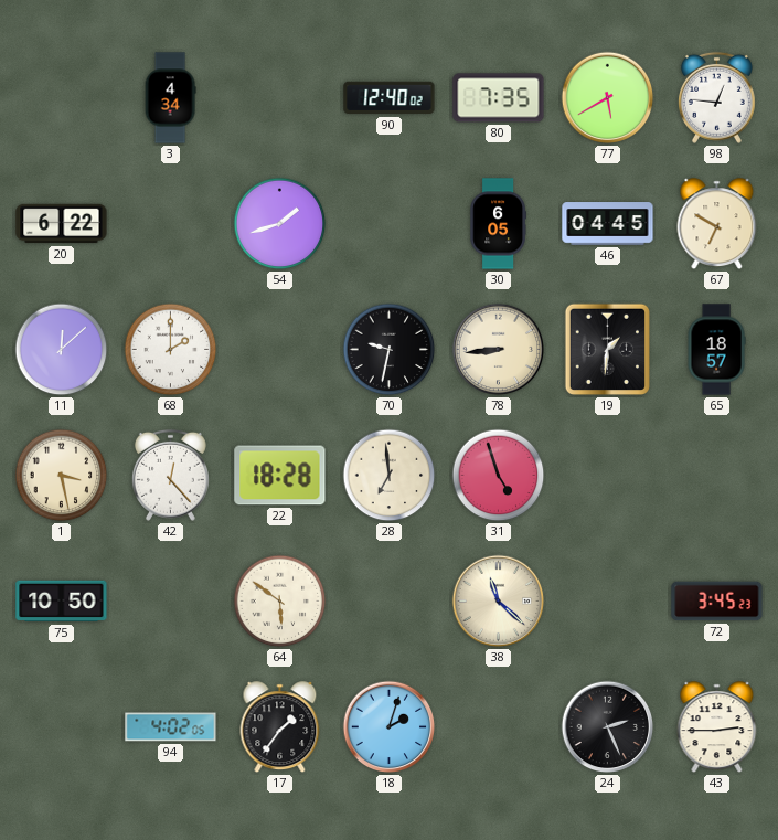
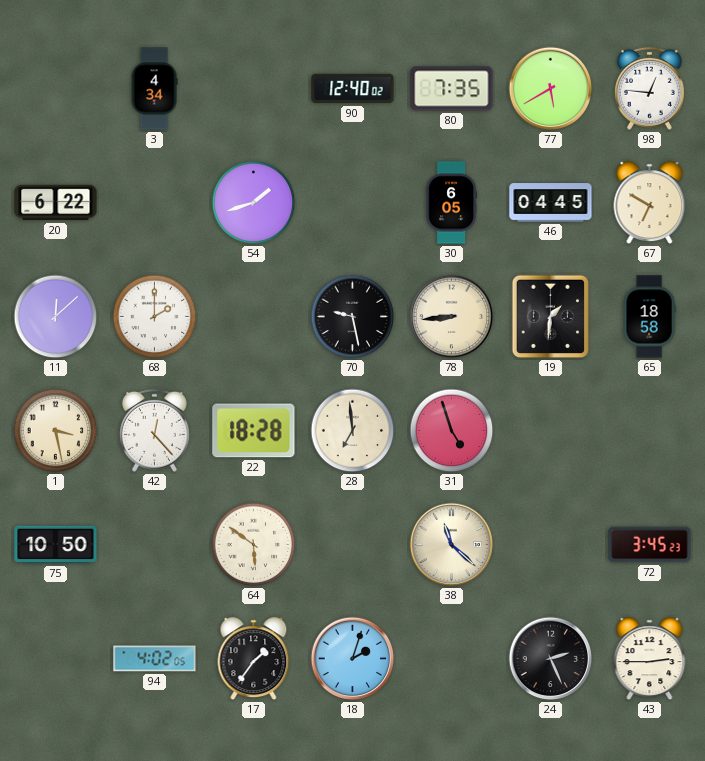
70: 9:32 -> 9:28 (353, 317)
65: 18:57 -> 18:58 (649, 317)
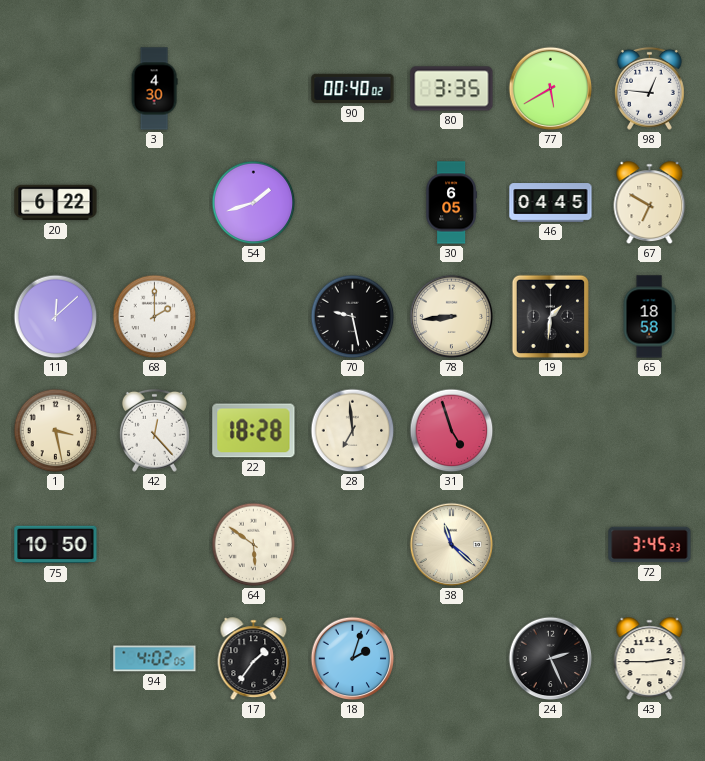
3: 4:34 -> 4:30 (154, 89)
90: 12:40 -> 00:40 (353, 89)
80: 7:35 -> 3:35 (452, 89)
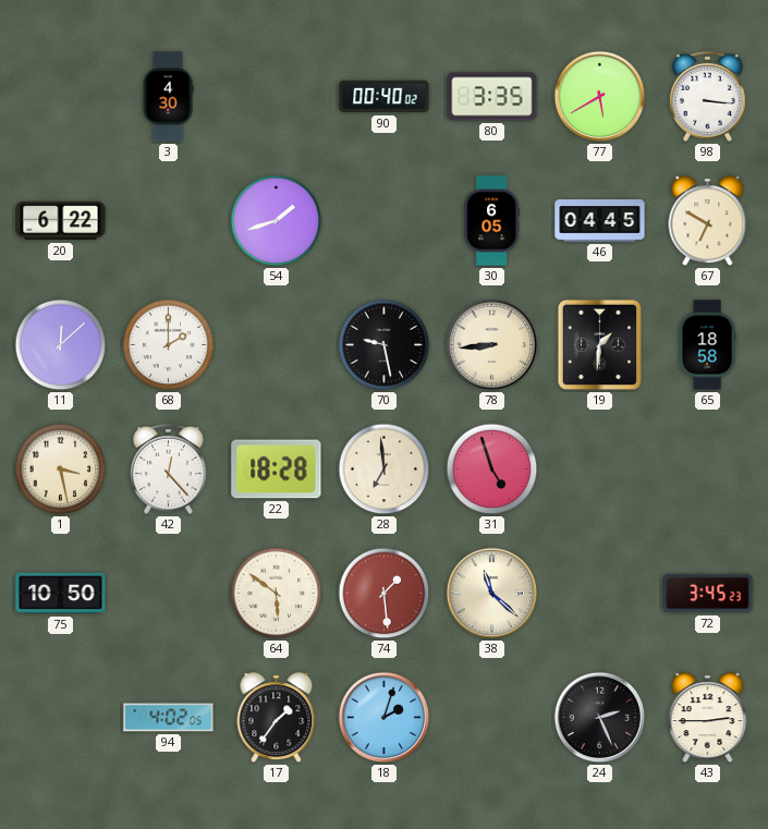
98: 12:46 -> 3:16 (707, 96)
74: none -> 1:29 (385, 594)
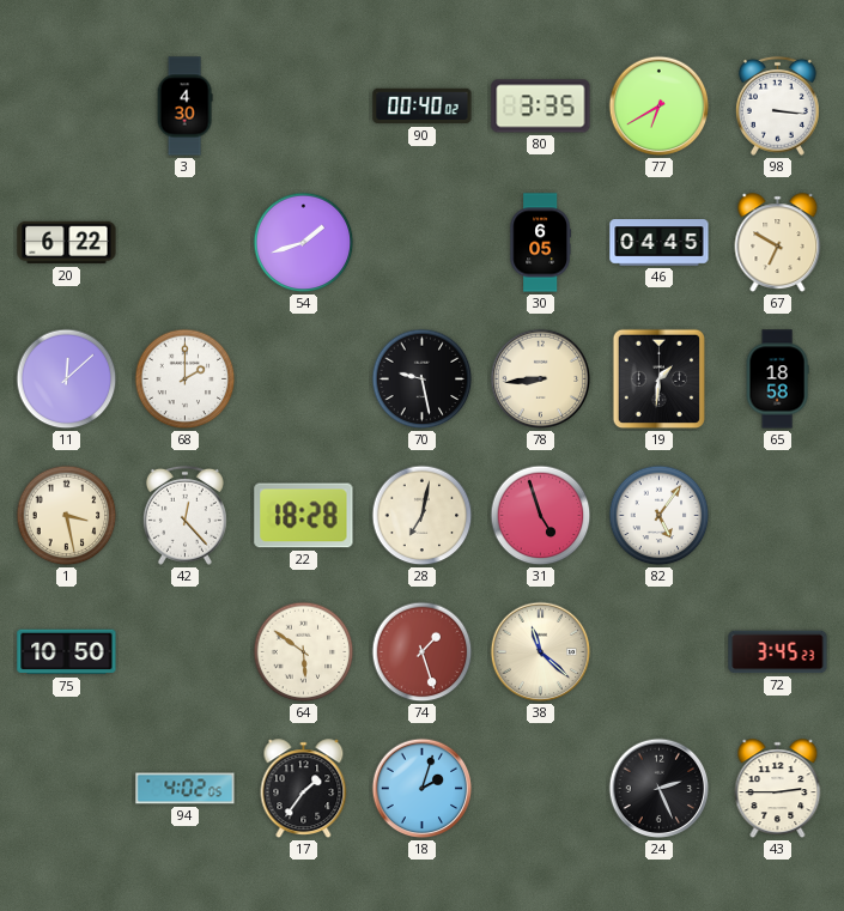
77: 5:40 -> 6:40 (660, 107)
28: 6:59 -> 7:02 (423, 516)
82: none -> 5:06 (660, 516)
74: 1:29 -> 1:27 (423, 652)
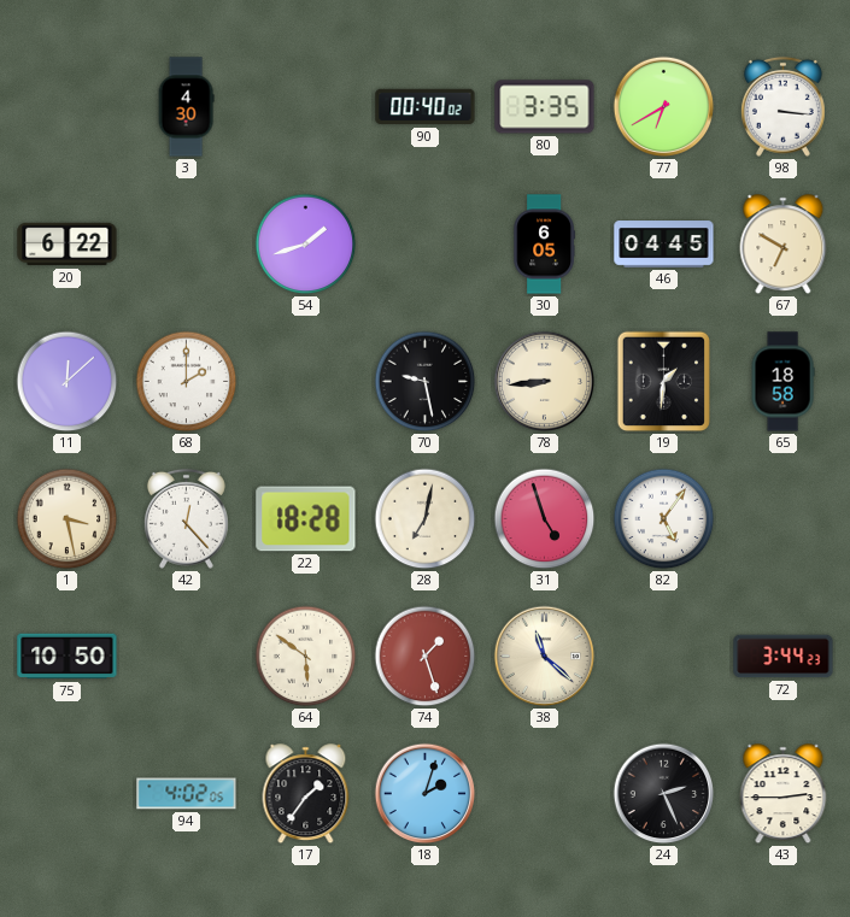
72: 3:45 -> 3:44 (784, 657)
